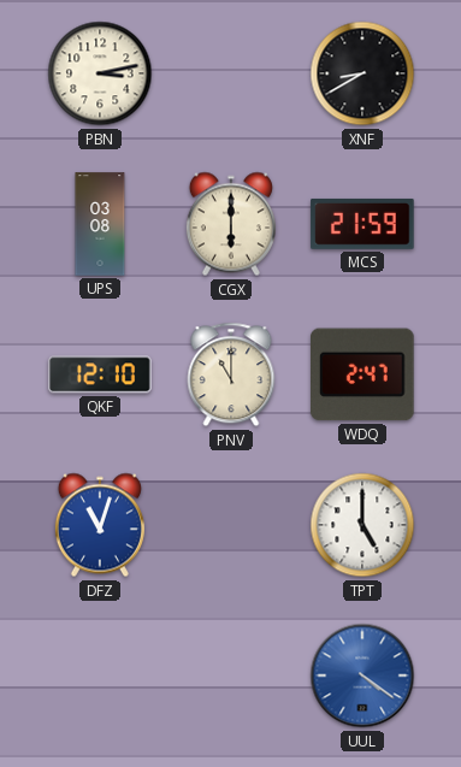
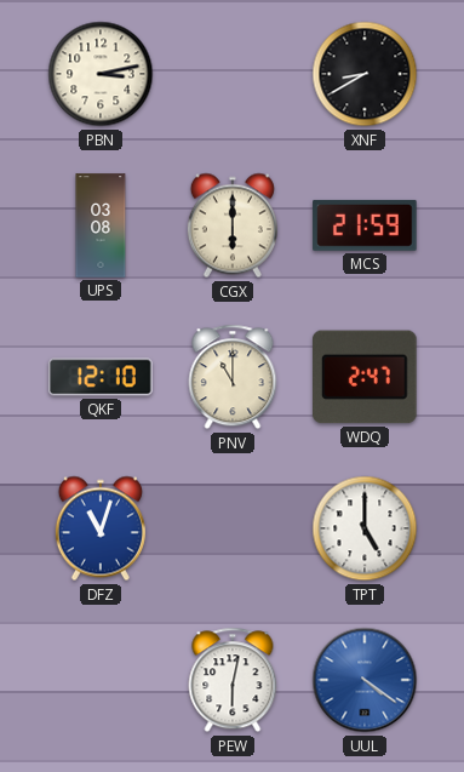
PEW: none -> 6:02 (233, 680)
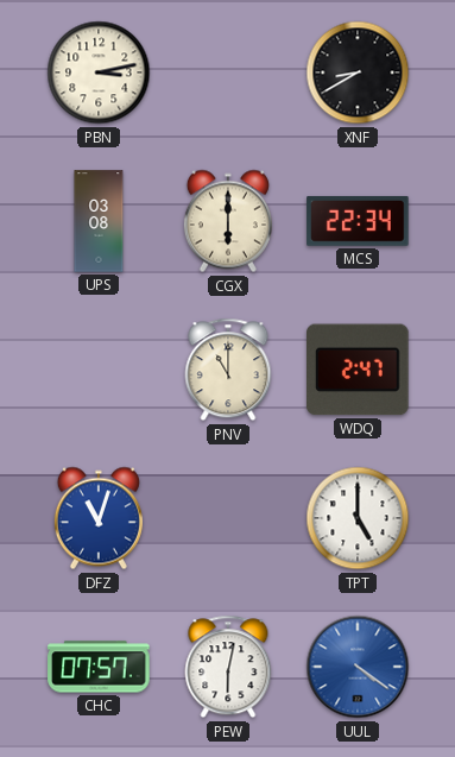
MCS: 21:59 -> 22:34 (358, 221)
QKF: 12:10 -> none (101, 377)
CHC: none -> 07:57 (99, 667)
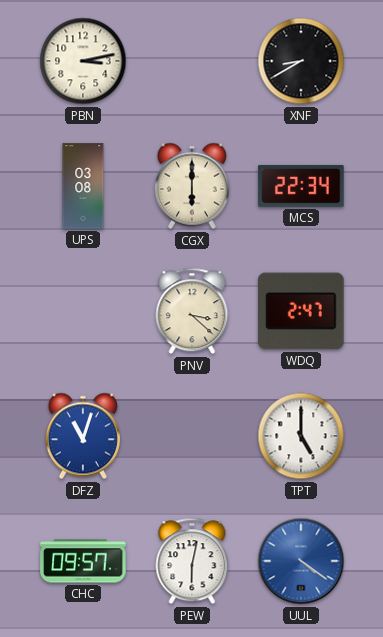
PNV: 11:00 -> 3:22 (192, 311)
CHC: 07:57 -> 09:57 (83, 561)
